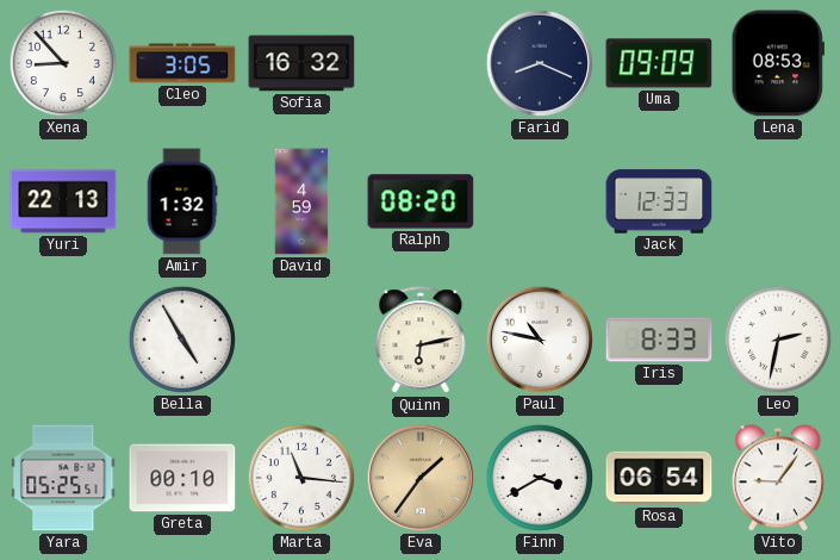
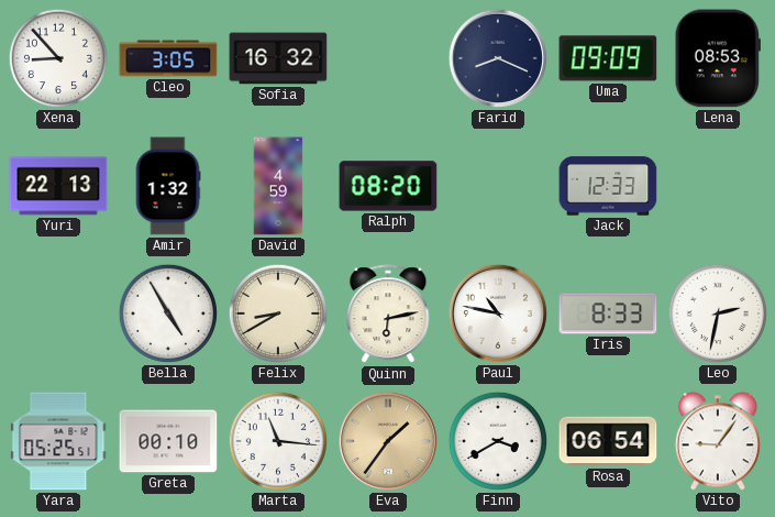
Felix: none -> 8:40 (278, 313)
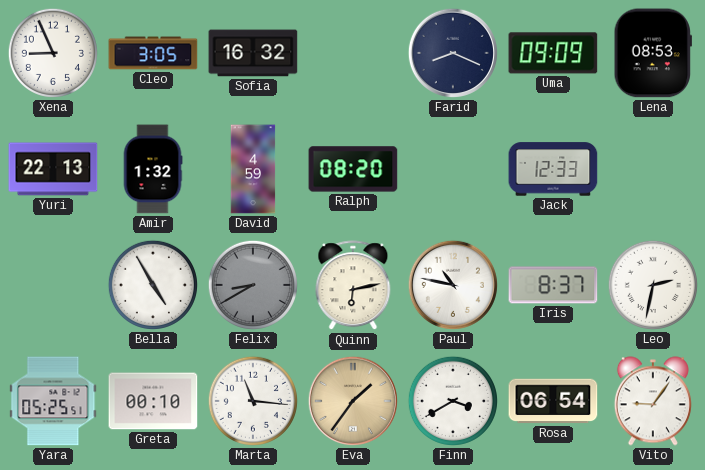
Xena: 8:53 -> 8:56 (53, 53)
Felix dial: cream -> grey (253, 285)
Iris: 8:33 -> 8:37 (553, 285)
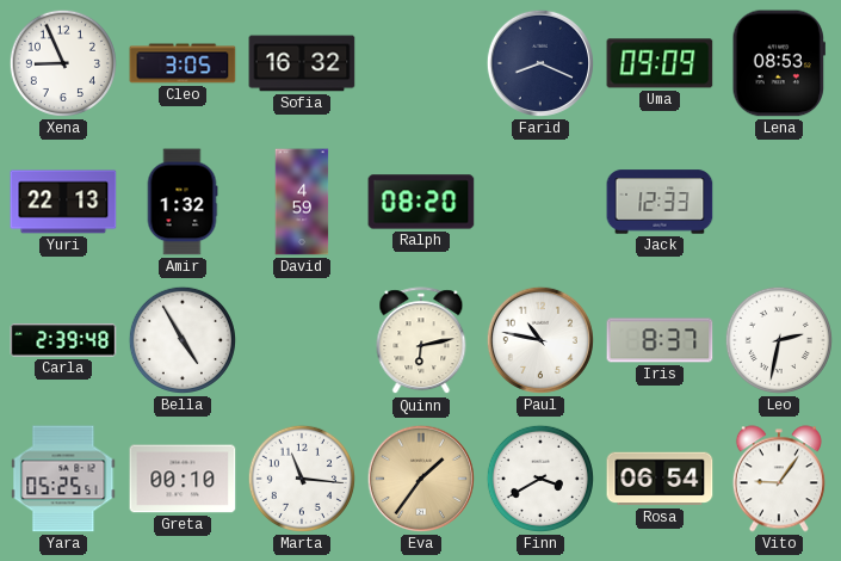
Carla: none -> 2:39 (63, 340)
Felix: 8:40 -> none (253, 285)
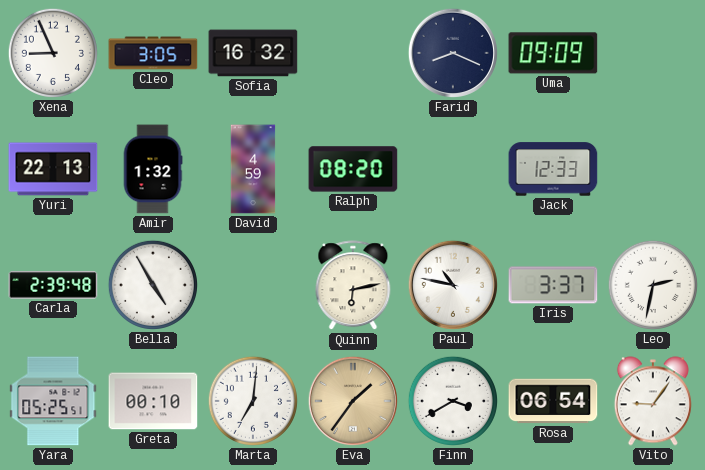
Lena: 08:53 -> none (779, 63)
Iris: 8:37 -> 3:37 (553, 285)
Marta: 11:16 -> 7:01 (253, 401)
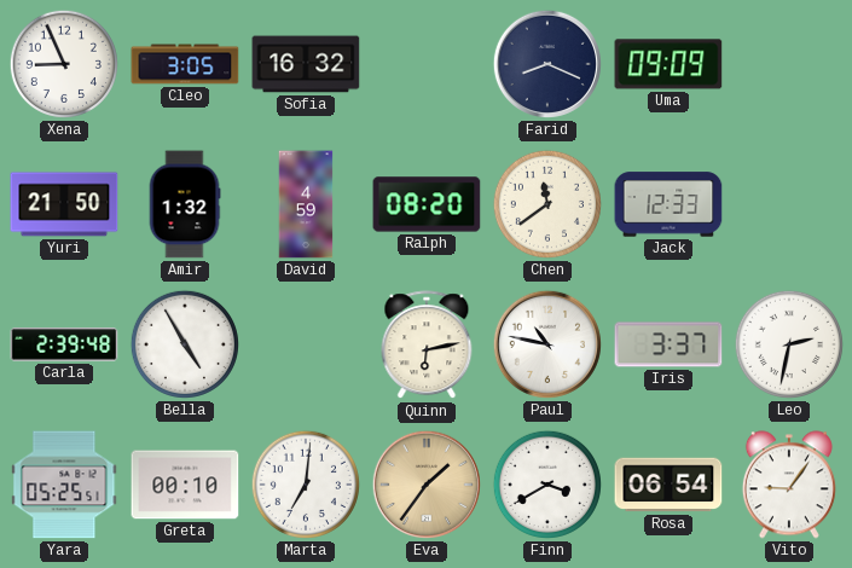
Yuri: 22:13 -> 21:50 (64, 204)
Chen: none -> 11:39 (547, 204)
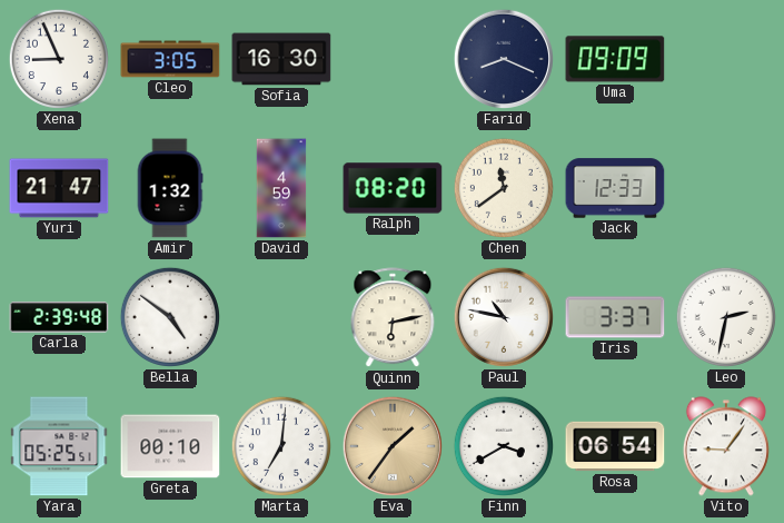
Sofia: 16:32 -> 16:30 (281, 59)
Yuri: 21:50 -> 21:47 (59, 188)
Bella: 4:55 -> 4:51 (170, 317)
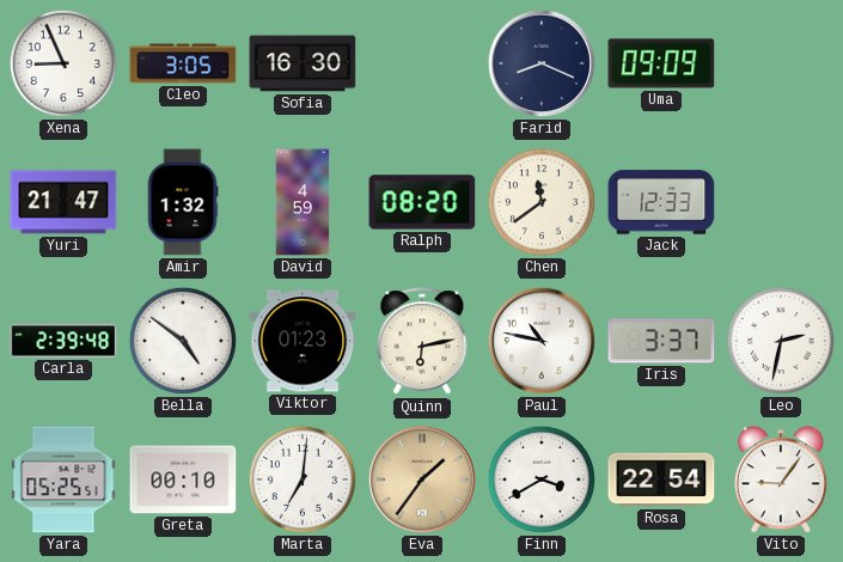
Viktor: none -> 01:23 (303, 341)
Rosa: 06:54 -> 22:54 (661, 479)
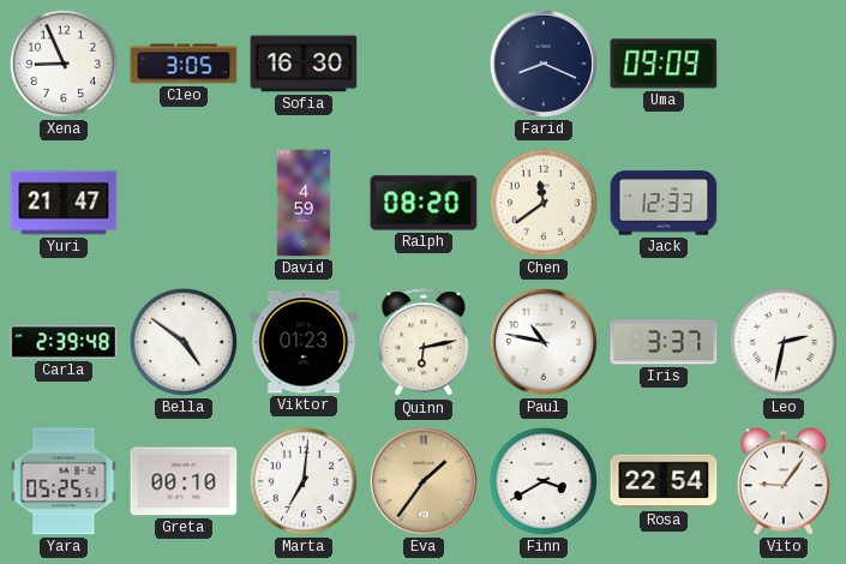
Amir: 1:32 -> none (183, 202)
